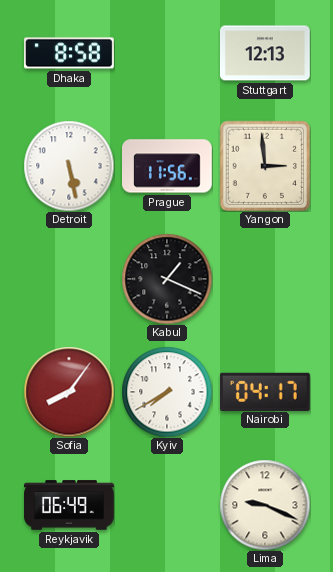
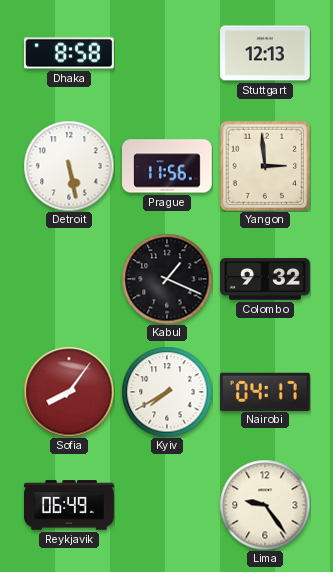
Colombo: none -> 9:32 (266, 279)
Lima: 9:19 -> 9:24 (265, 505)
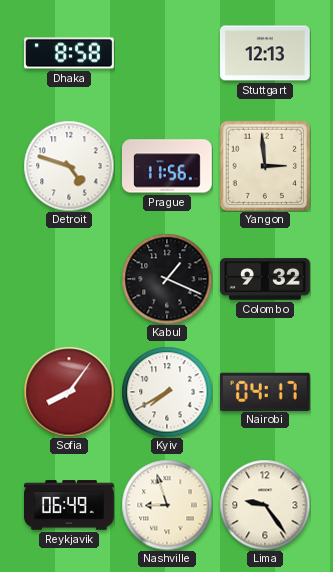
Detroit: 5:28 -> 4:48 (69, 166)
Nashville: none -> 8:57 (167, 505)
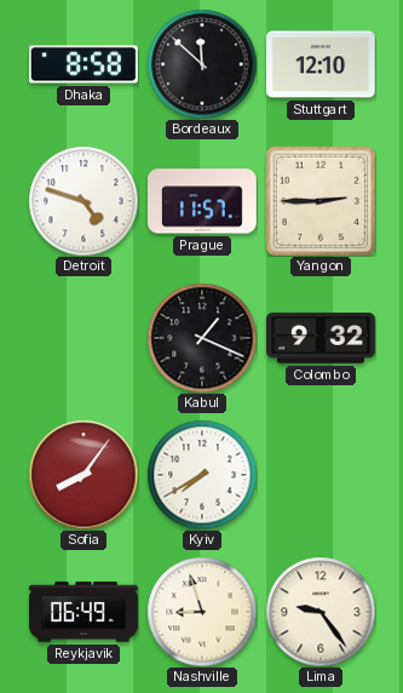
Bordeaux: none -> 11:52 (202, 64)
Stuttgart: 12:13 -> 12:10 (322, 64)
Prague: 11:56 -> 11:57 (203, 201)
Yangon: 2:59 -> 2:45 (321, 201)
Nairobi: 04:17 -> none (265, 391)
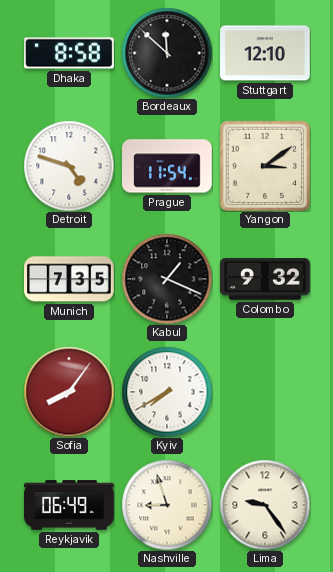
Prague: 11:57 -> 11:54 (168, 166)
Yangon: 2:45 -> 3:09 (265, 166)
Munich: none -> 7:35 (70, 279)
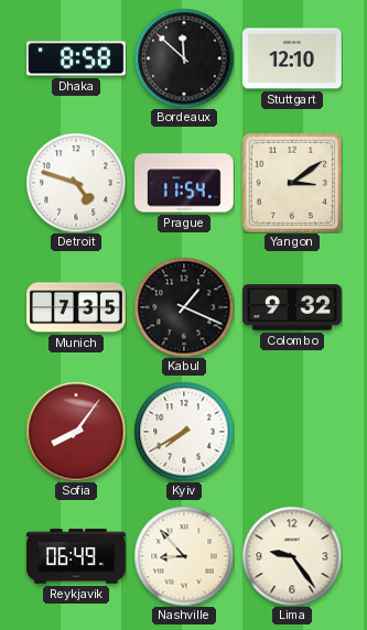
Nashville: 8:57 -> 8:53 (184, 556)
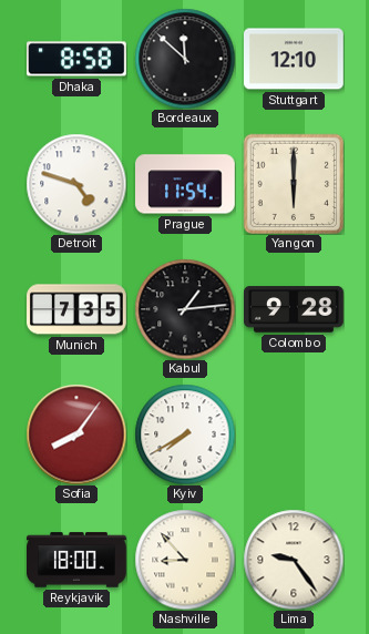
Yangon: 3:09 -> 6:00 (294, 184)
Kabul: 1:19 -> 1:14 (185, 309)
Colombo: 9:32 -> 9:28 (295, 309)
Reykjavik: 06:49 -> 18:00 (76, 560)
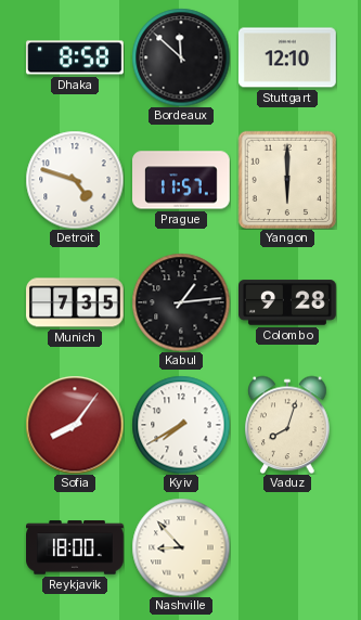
Prague: 11:54 -> 11:57 (182, 180)
Vaduz: none -> 8:03 (287, 425)
Lima: 9:24 -> none (294, 560)
